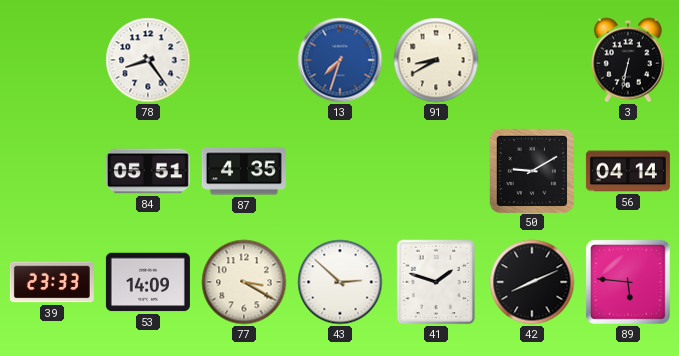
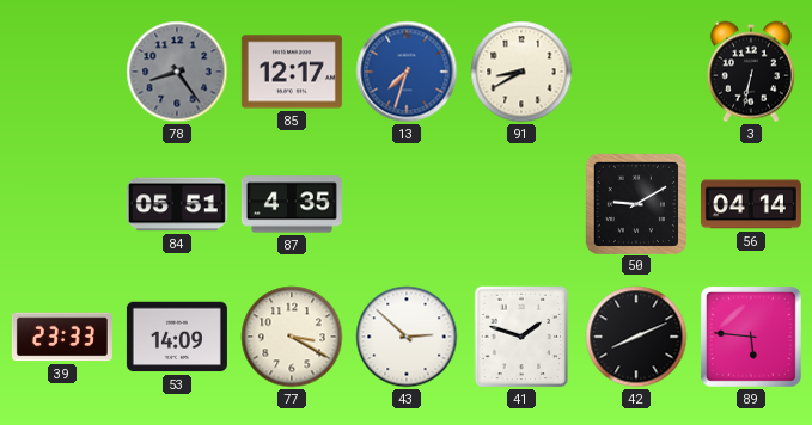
78 dial: white -> grey (177, 72)
85: none -> 12:17 (292, 72)
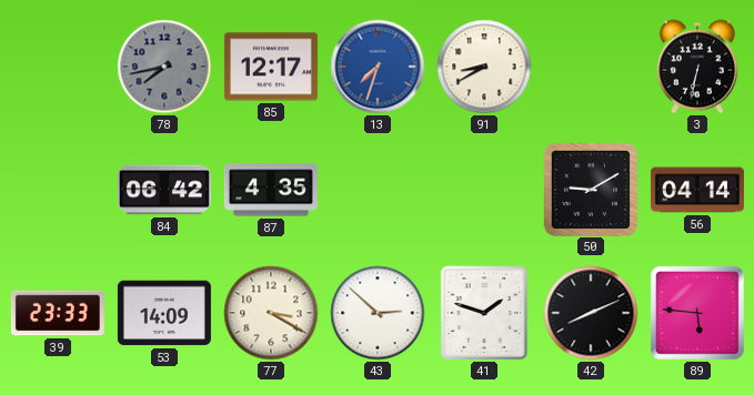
78: 8:24 -> 7:43 (164, 67)
84: 05:51 -> 06:42 (164, 190)
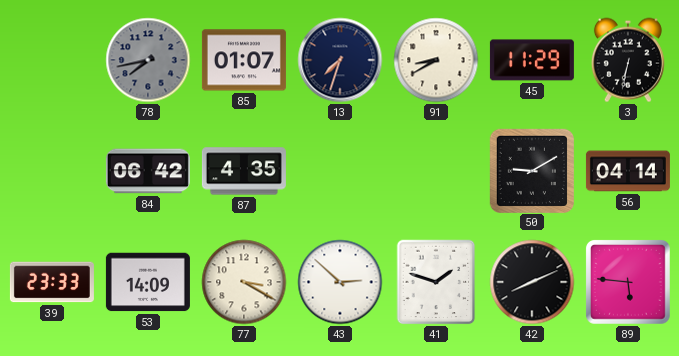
85: 12:17 -> 01:07 (244, 60)
13 dial: blue -> navy (340, 60)
45: none -> 11:29 (532, 60)
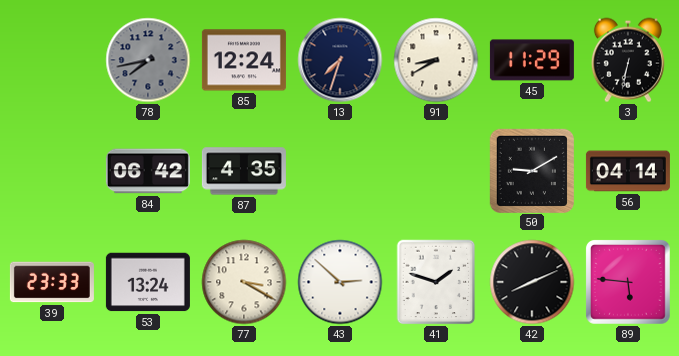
85: 01:07 -> 12:24 (244, 60)
53: 14:09 -> 13:24 (148, 282)
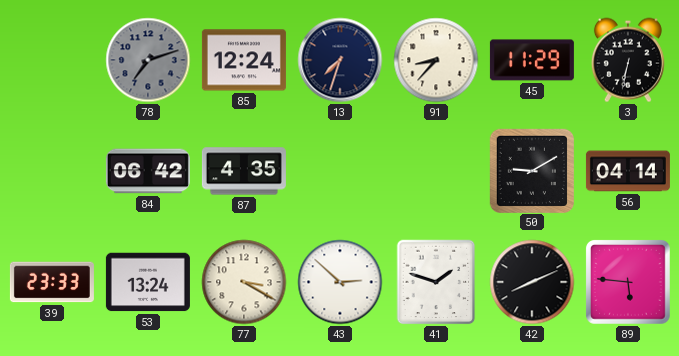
78: 7:43 -> 7:12 (148, 60)
91: 8:40 -> 8:37 (436, 60)
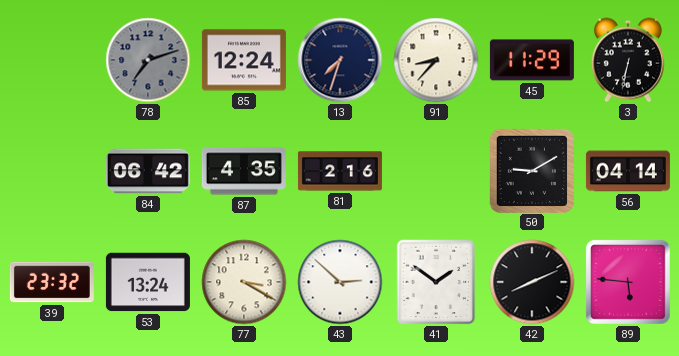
81: none -> 2:16 (340, 171)
39: 23:33 -> 23:32 (52, 282)
41: 1:48 -> 1:51 (436, 282)
